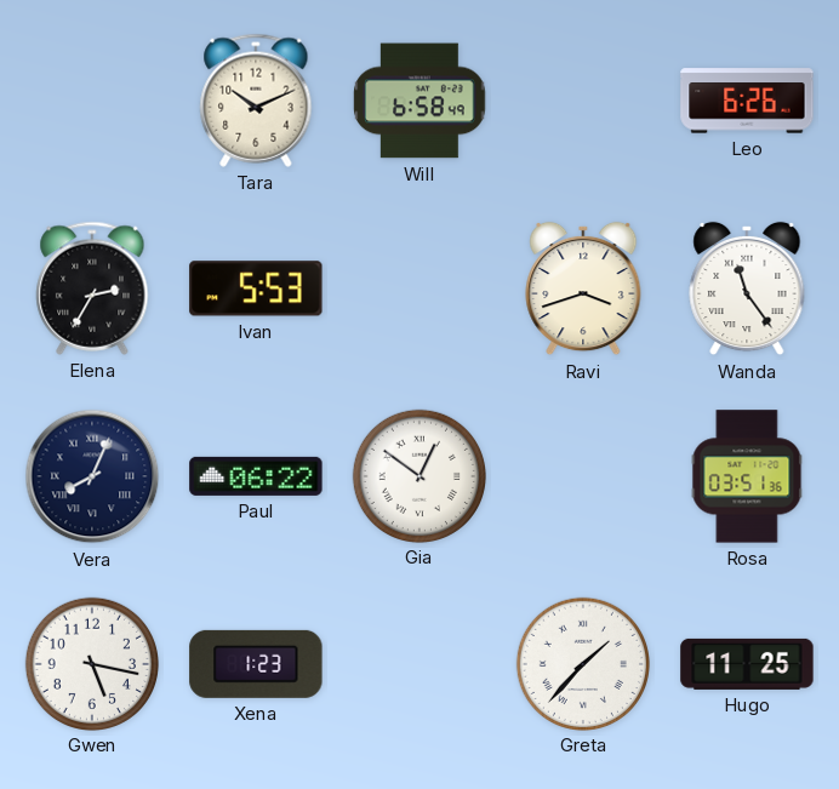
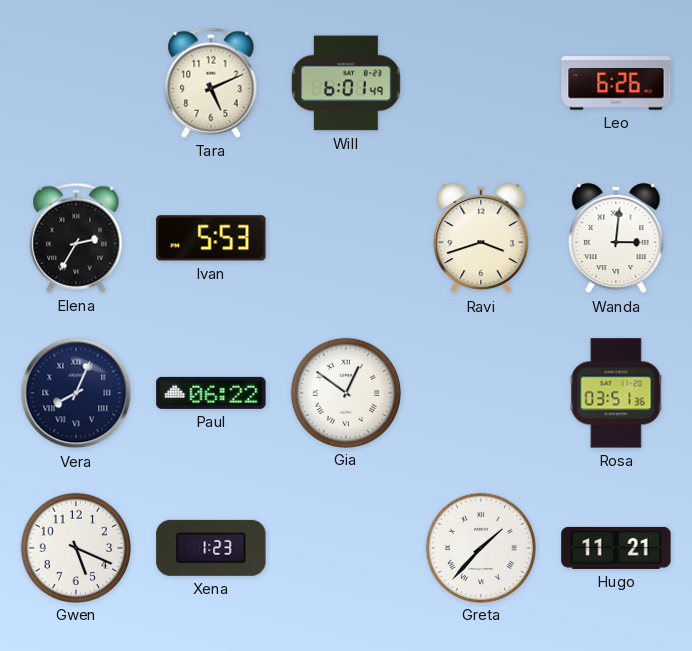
Tara: 10:11 -> 5:11 (211, 83)
Will: 6:58 -> 6:01 (346, 83)
Wanda: 11:24 -> 3:01 (616, 238)
Gwen: 5:17 -> 5:19 (75, 547)
Hugo: 11:25 -> 11:21 (616, 548)
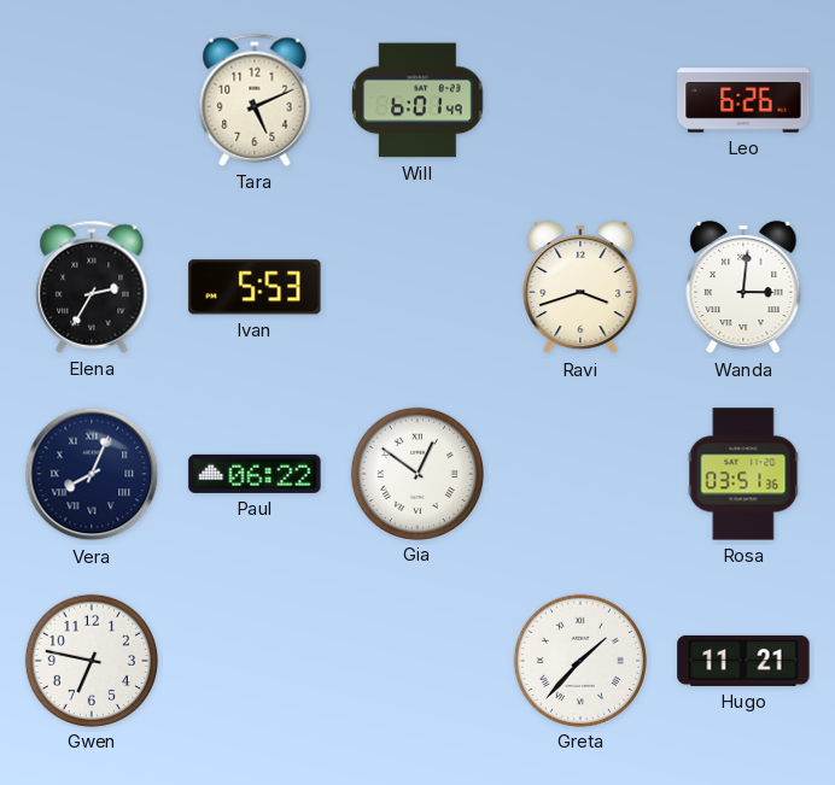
Gwen: 5:19 -> 6:47 (90, 660)
Xena: 1:23 -> none (211, 548)
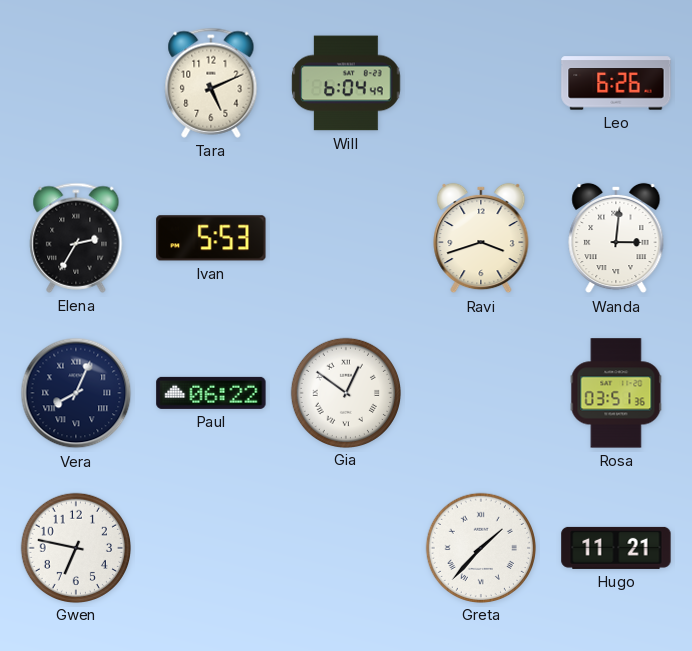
Will: 6:01 -> 6:04 (346, 83)
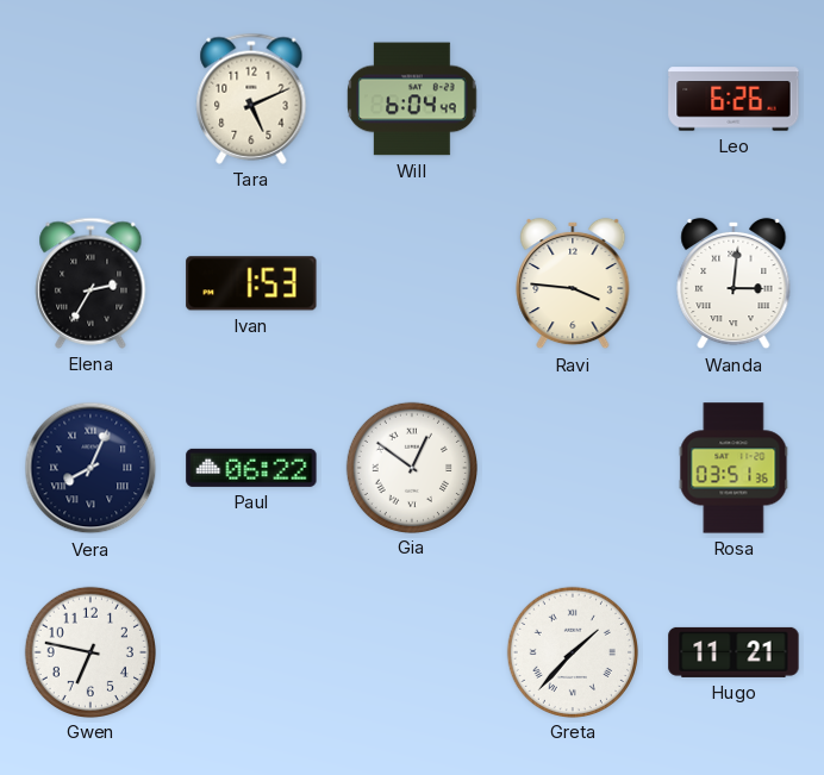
Ivan: 5:53 -> 1:53 (251, 283)
Ravi: 3:42 -> 3:46 (573, 283)
